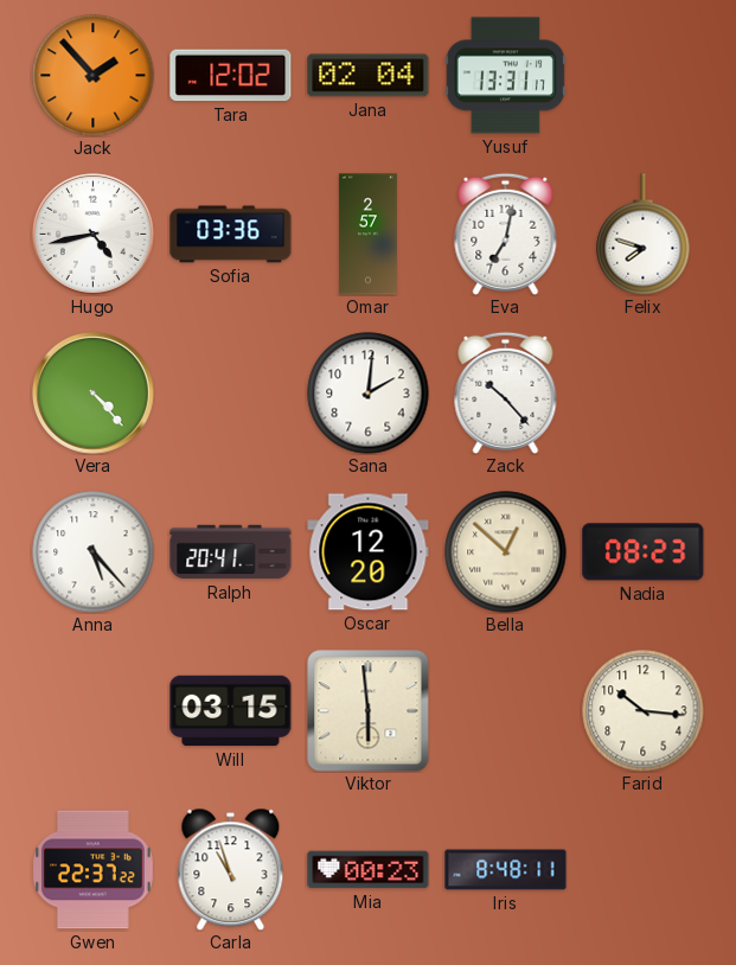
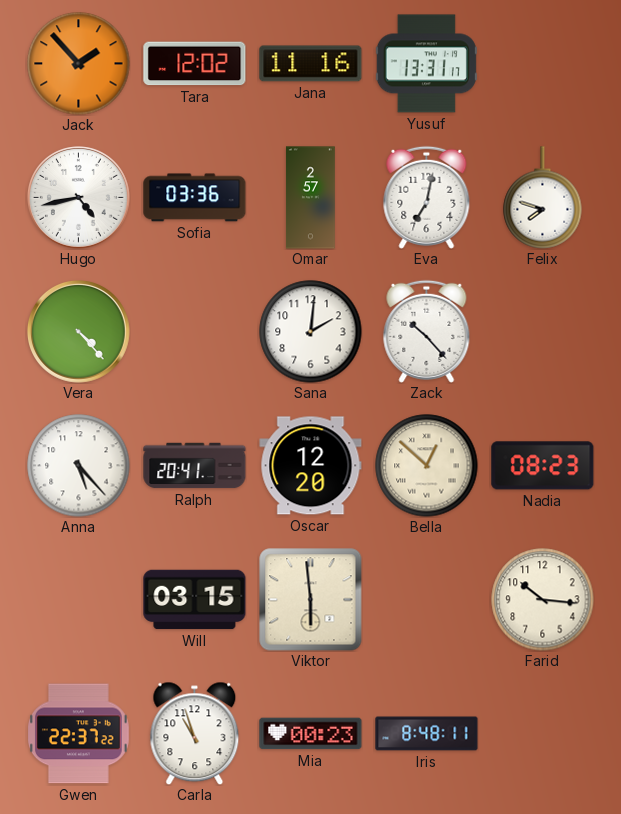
Jana: 02:04 -> 11:16 (311, 64)
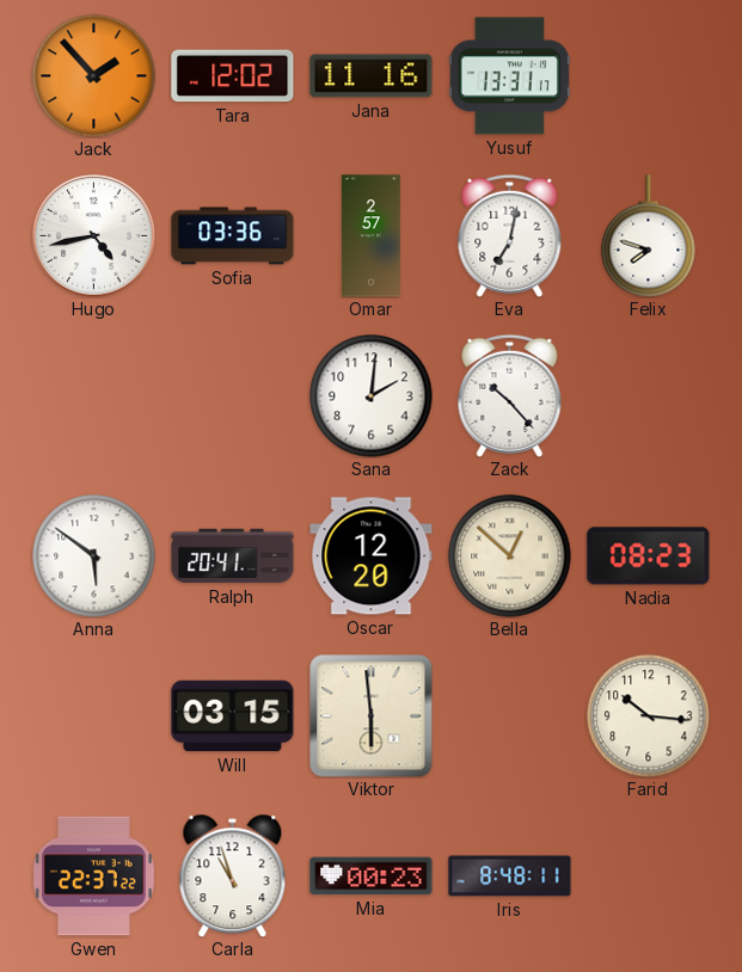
Vera: 4:23 -> none (79, 332)
Anna: 5:23 -> 5:51 (94, 556)
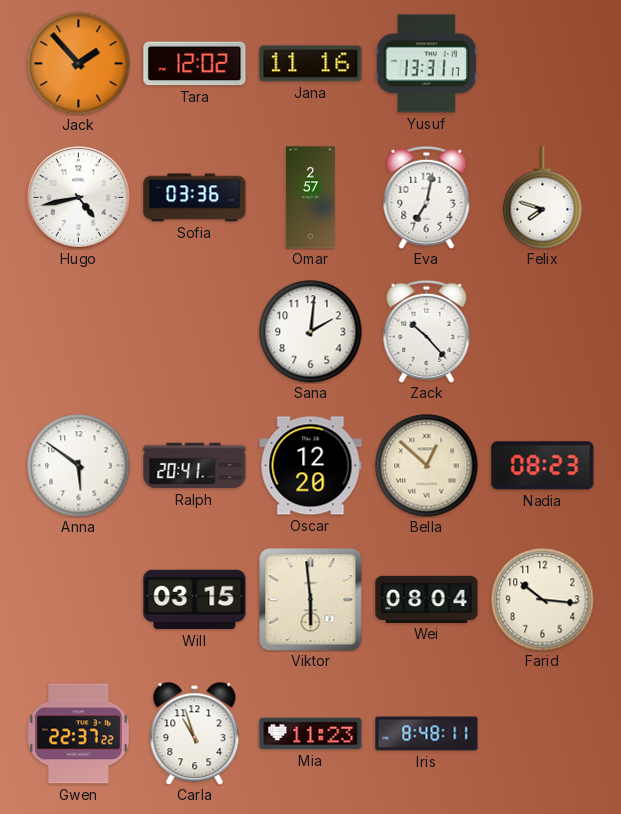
Wei: none -> 08:04 (427, 599)
Mia: 00:23 -> 11:23 (311, 734)
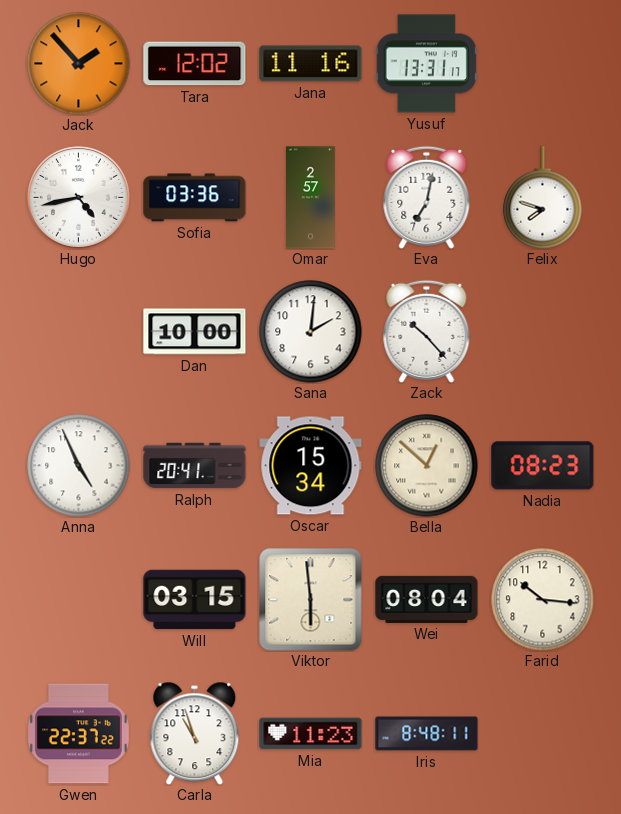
Dan: none -> 10:00 (195, 332)
Anna: 5:51 -> 4:56 (79, 466)
Oscar: 12:20 -> 15:34 (311, 466)
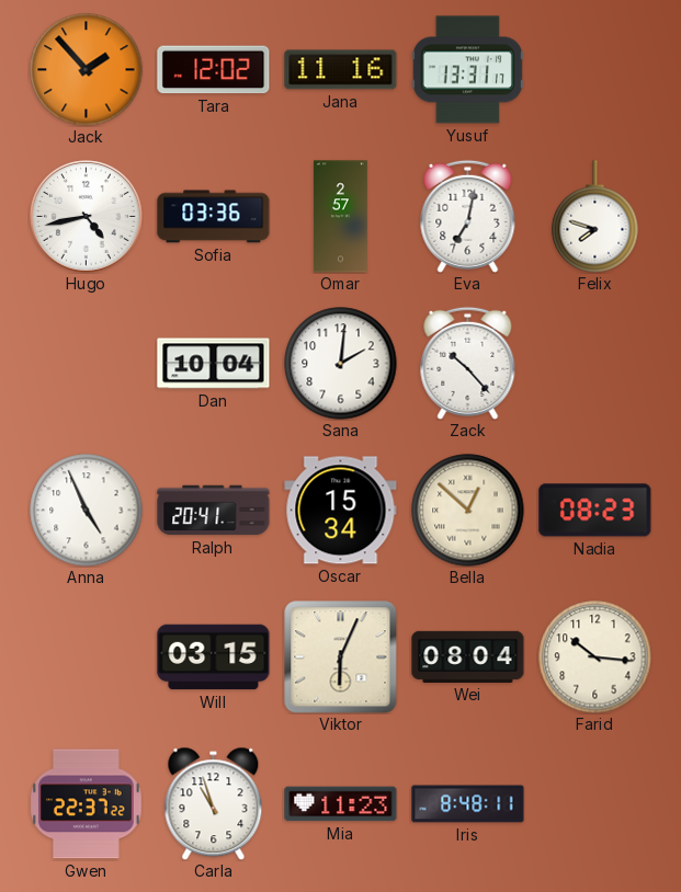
Dan: 10:00 -> 10:04 (214, 364)
Viktor: 5:59 -> 6:04 (341, 657)
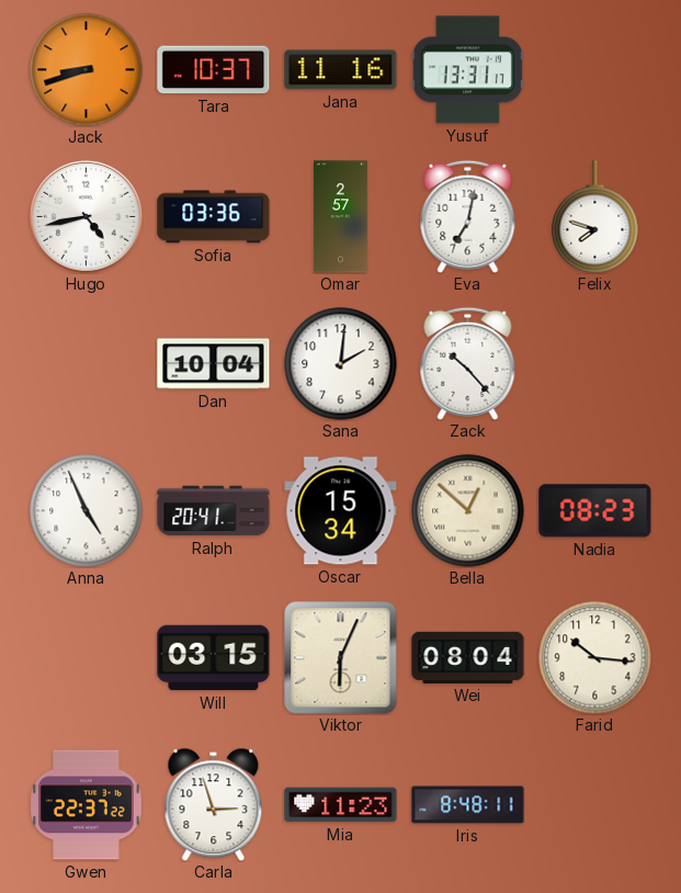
Jack: 1:53 -> 8:42 (87, 70)
Tara: 12:02 -> 10:37 (214, 70)
Carla: 10:57 -> 2:57 (214, 804)
